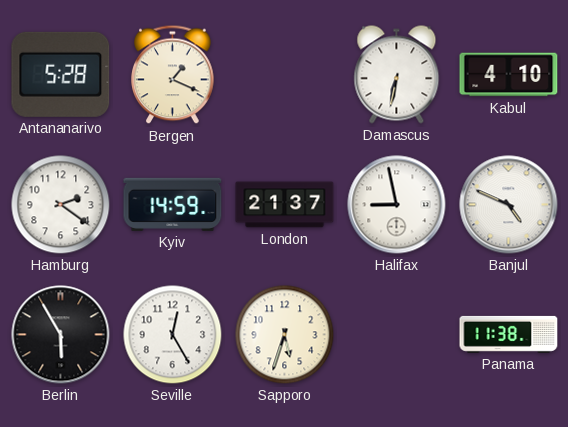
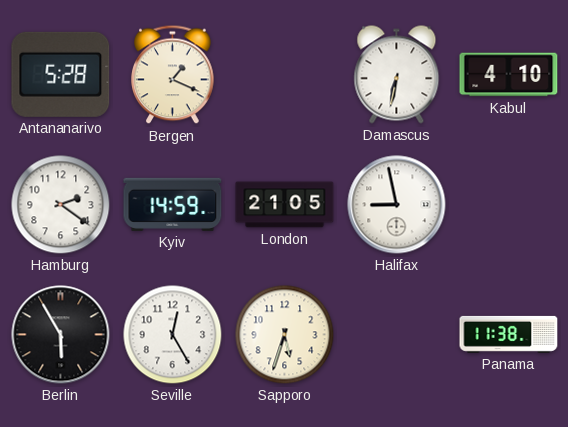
London: 21:37 -> 21:05 (285, 205)
Banjul: 4:49 -> none (509, 205)
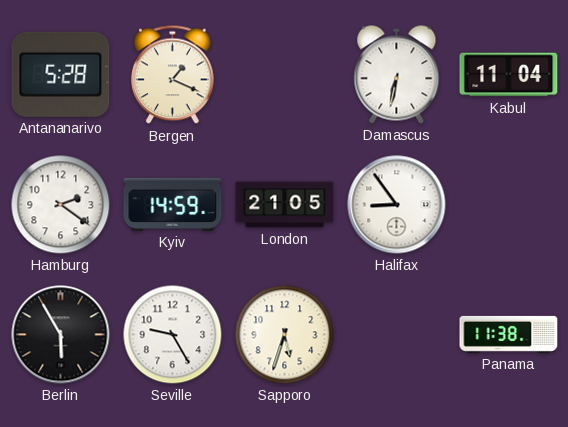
Kabul: 4:10 -> 11:04 (509, 75)
Halifax: 8:58 -> 8:54 (397, 205)
Seville: 12:25 -> 9:25 (173, 335)
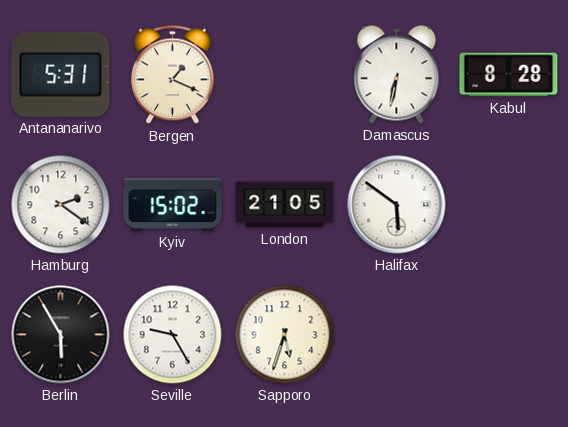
Antananarivo: 5:28 -> 5:31 (61, 74)
Kabul: 11:04 -> 8:28 (509, 75)
Kyiv: 14:59 -> 15:02 (173, 204)
Halifax: 8:54 -> 5:51 (397, 205)
Panama: 11:38 -> none (509, 334)
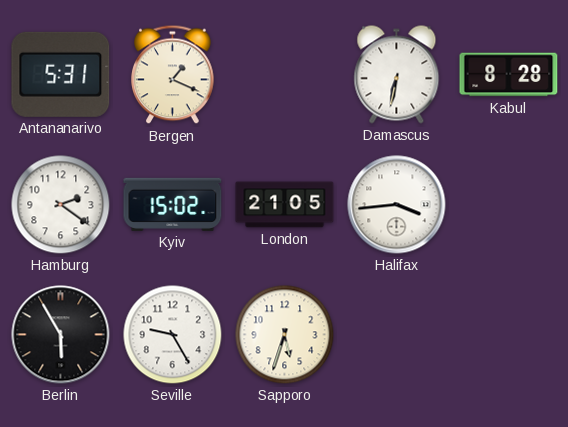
Halifax: 5:51 -> 3:44 (397, 205)
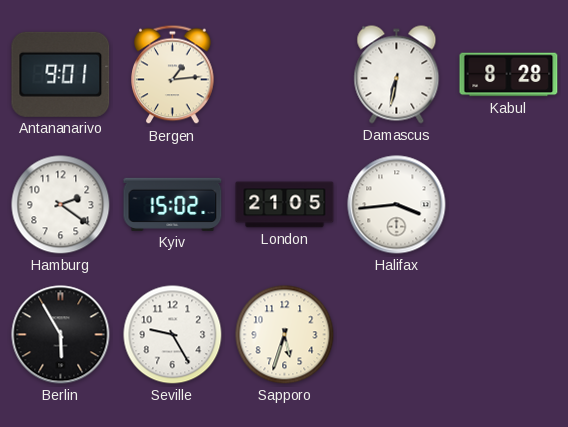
Antananarivo: 5:31 -> 9:01 (61, 74)
Bergen: 1:19 -> 1:14 (173, 75)
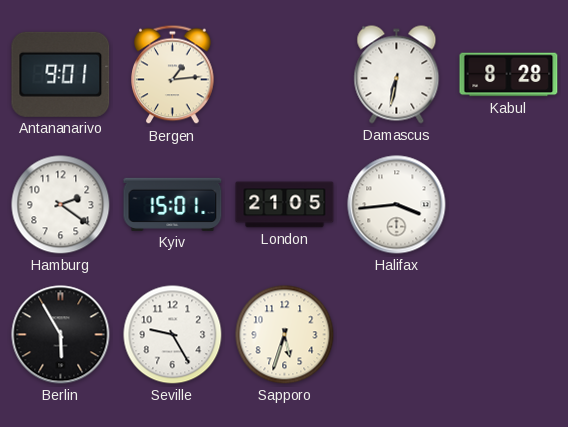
Kyiv: 15:02 -> 15:01 (173, 204)
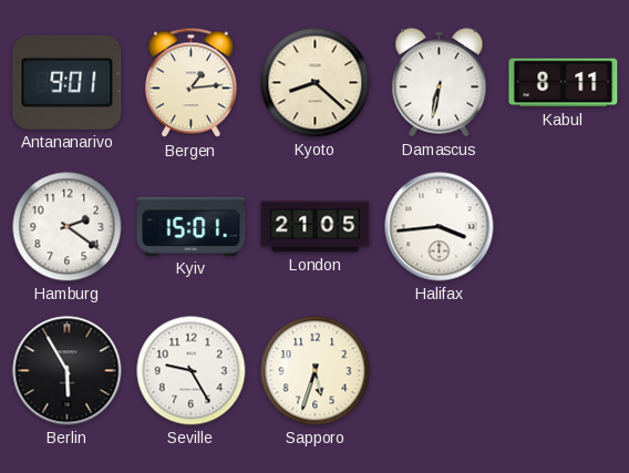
Kyoto: none -> 8:22 (316, 83)
Kabul: 8:28 -> 8:11 (564, 83)
